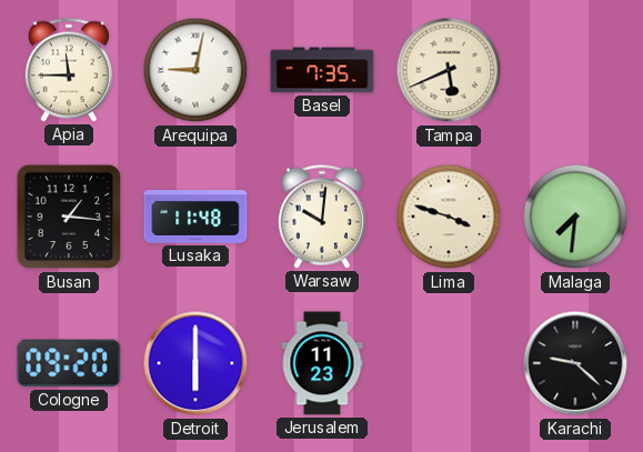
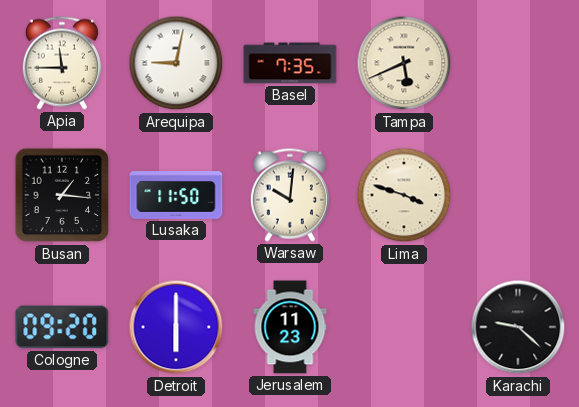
Lusaka: 11:48 -> 11:50 (176, 196)
Malaga: 7:31 -> none (575, 217)
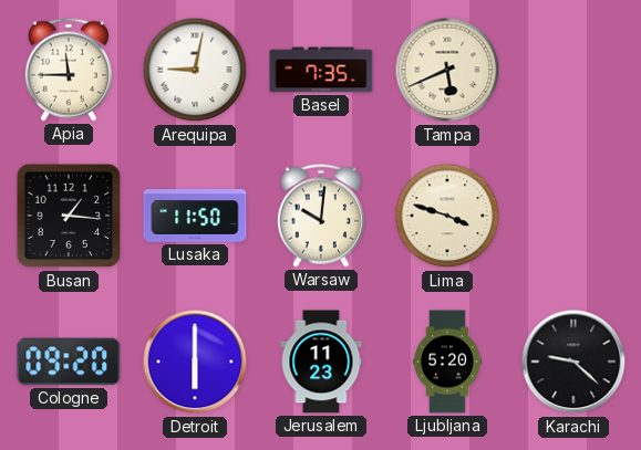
Ljubljana: none -> 5:20 (447, 362)
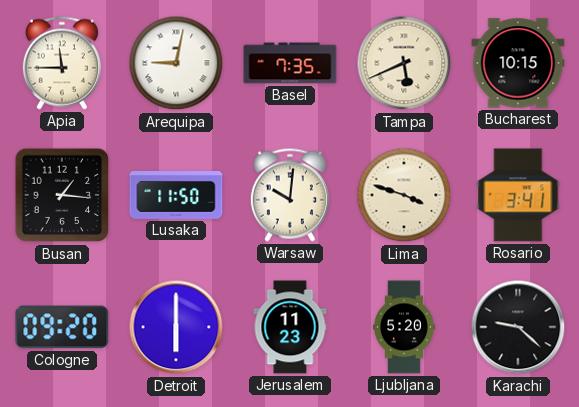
Bucharest: none -> 10:15 (518, 63)
Rosario: none -> 3:41 (518, 195)
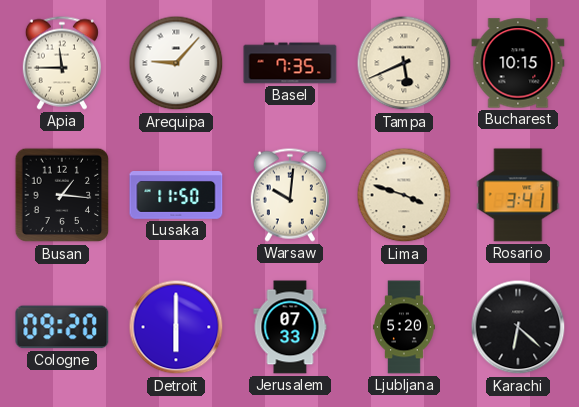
Arequipa: 9:02 -> 9:07 (176, 63)
Jerusalem: 11:23 -> 07:33 (290, 327)
Karachi: 9:22 -> 6:22 (518, 327)
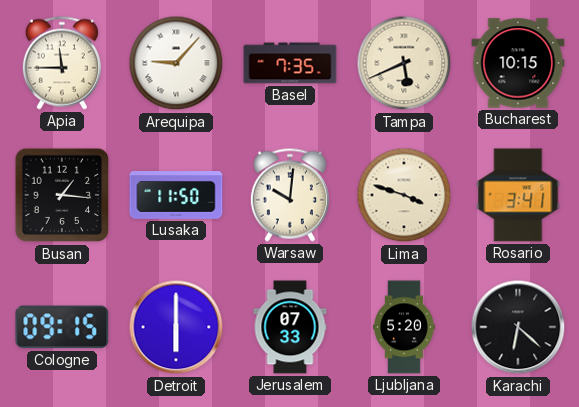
Cologne: 09:20 -> 09:15 (62, 327)
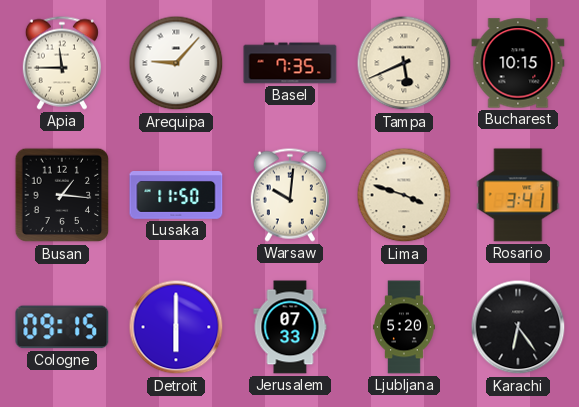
Karachi: 6:22 -> 6:24 (518, 327)
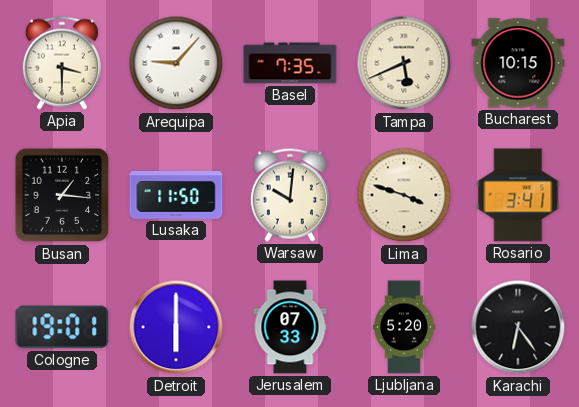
Apia: 11:45 -> 3:30 (62, 63)
Cologne: 09:15 -> 19:01 (62, 327)
